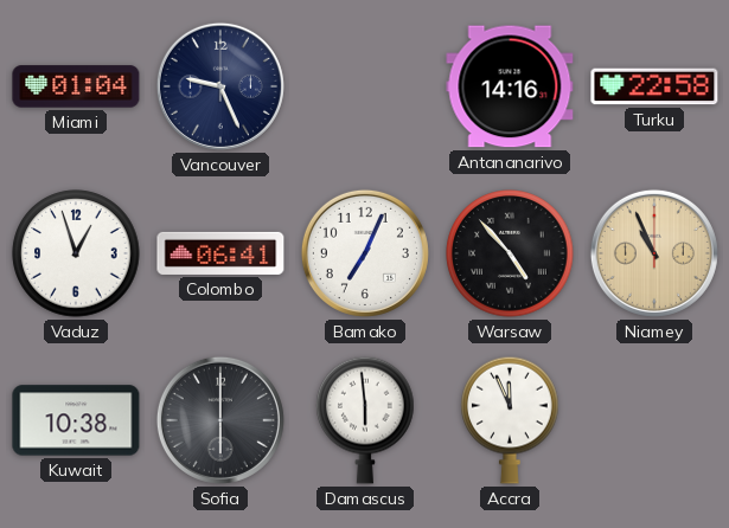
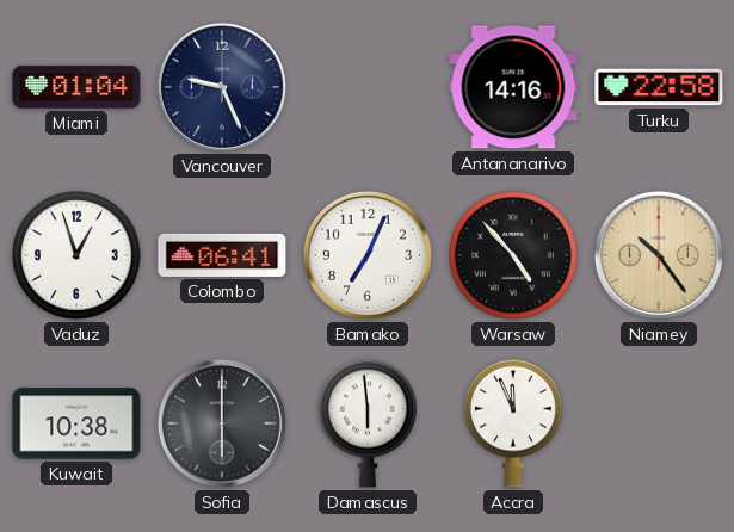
Niamey: 10:56 -> 10:24 (659, 255)
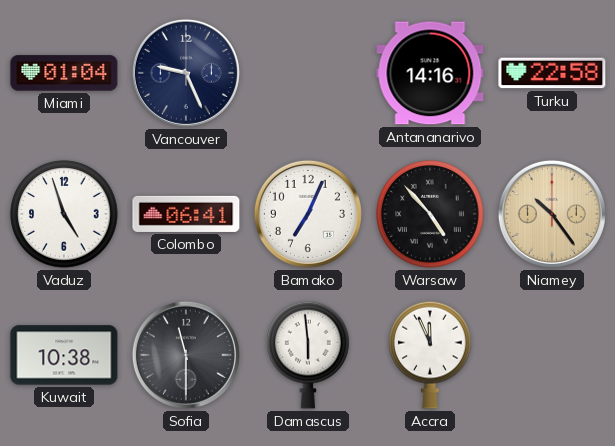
Vaduz: 12:57 -> 4:57 (64, 214)
Sofia: 6:00 -> 11:30 (186, 355)
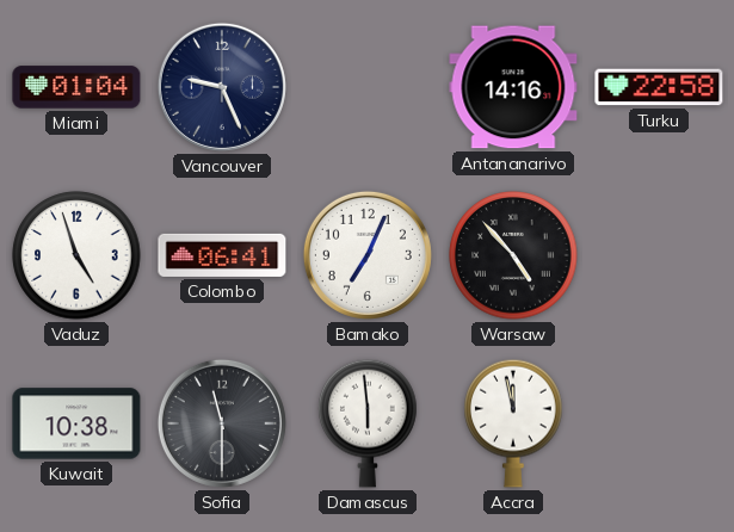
Niamey: 10:24 -> none (552, 214)
Accra: 11:56 -> 11:58 (513, 423)
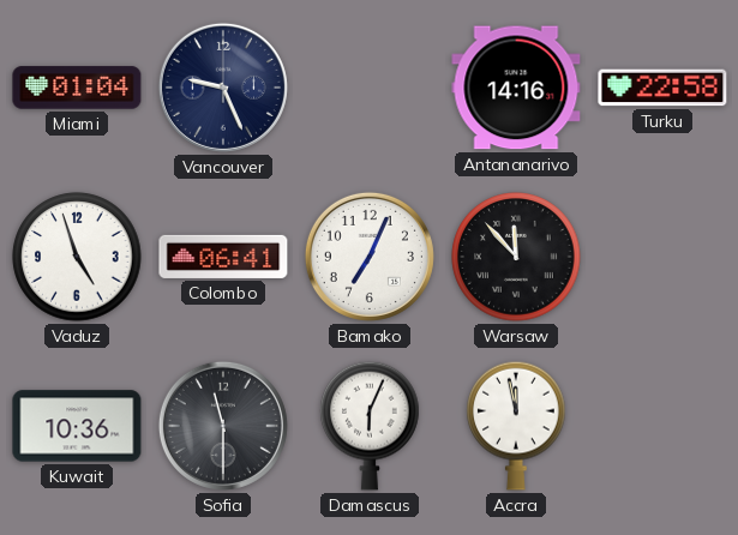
Warsaw: 4:53 -> 11:53 (516, 257)
Kuwait: 10:38 -> 10:36 (77, 426)
Damascus: 5:59 -> 6:04 (370, 426)
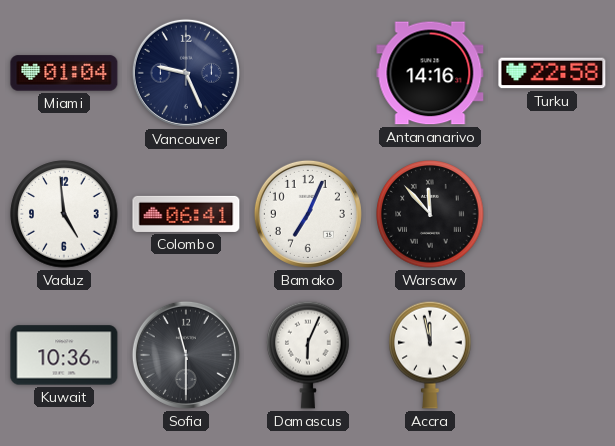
Vaduz: 4:57 -> 4:59 (64, 214)
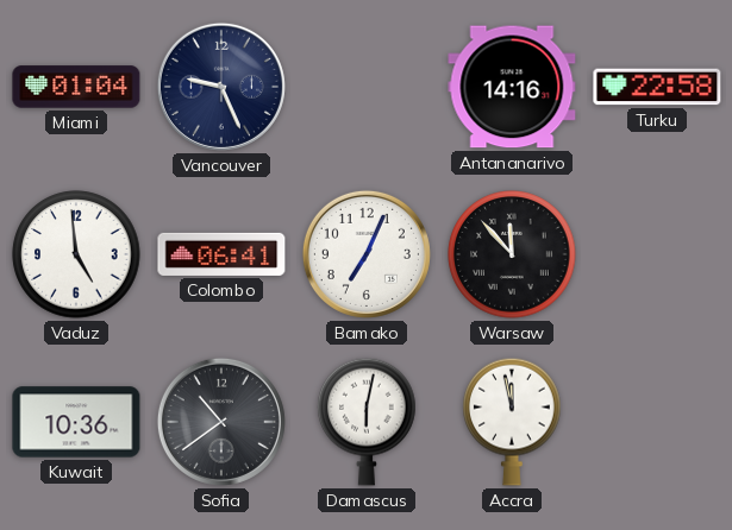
Sofia: 11:30 -> 10:39 (221, 422)
Damascus: 6:04 -> 6:02 (367, 422)
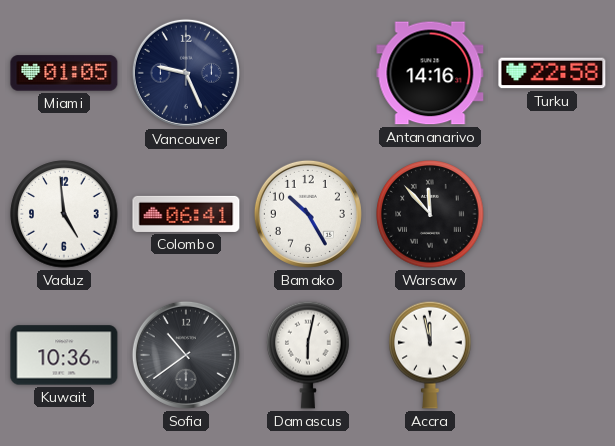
Miami: 01:04 -> 01:05 (64, 73)
Bamako: 7:04 -> 10:25 (308, 214)
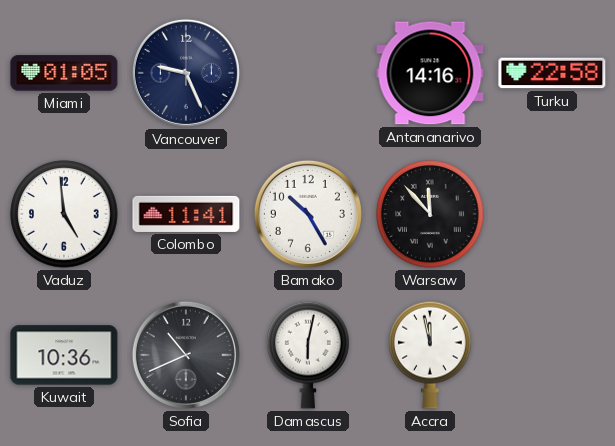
Colombo: 06:41 -> 11:41 (186, 214)
Sofia: 10:39 -> 10:41 (186, 355)
